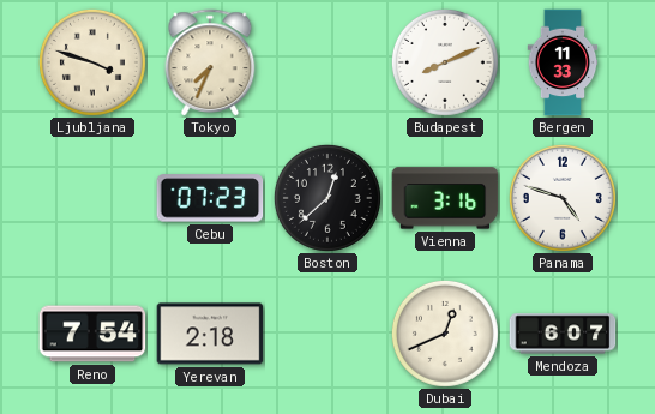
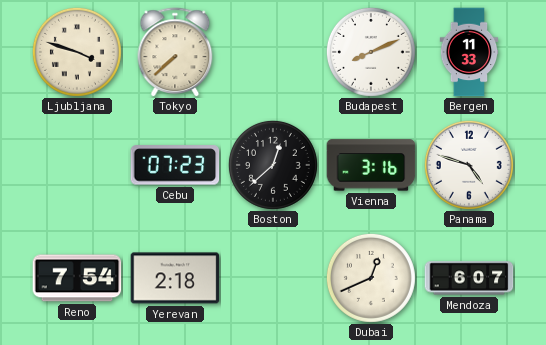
Tokyo: 7:34 -> 7:38 (175, 52)
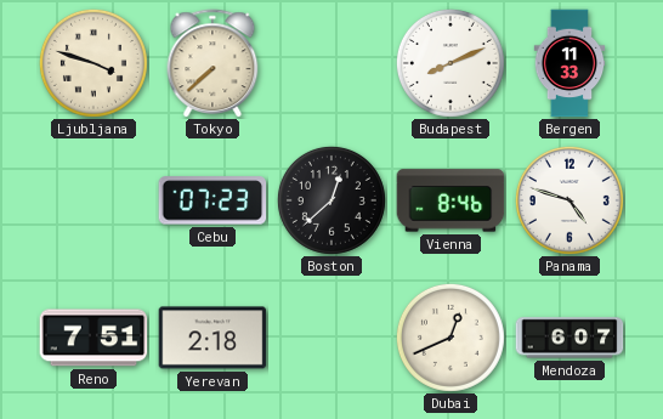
Vienna: 3:16 -> 8:46 (450, 200)
Reno: 7:54 -> 7:51 (93, 338)
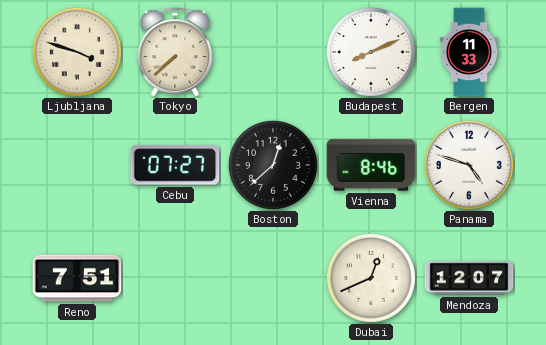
Cebu: 07:23 -> 07:27 (175, 165)
Yerevan: 2:18 -> none (212, 338)
Mendoza: 6:07 -> 12:07 (469, 278)
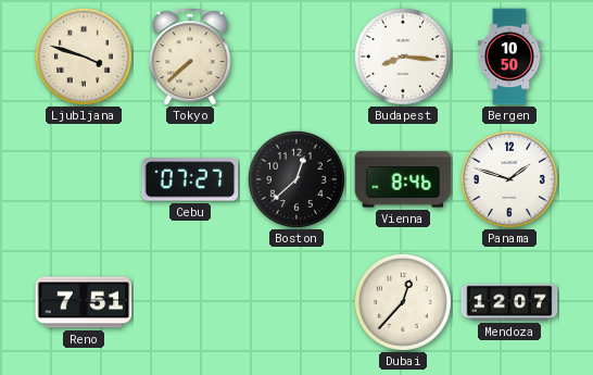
Budapest: 8:11 -> 8:16 (403, 57)
Bergen: 11:33 -> 10:50 (509, 57)
Panama: 4:48 -> 1:48 (509, 179)
Dubai: 12:41 -> 12:37 (403, 302)
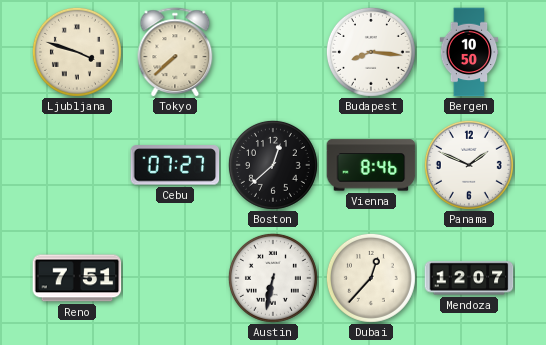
Panama: 1:48 -> 1:49 (469, 165)
Austin: none -> 6:32 (273, 278)
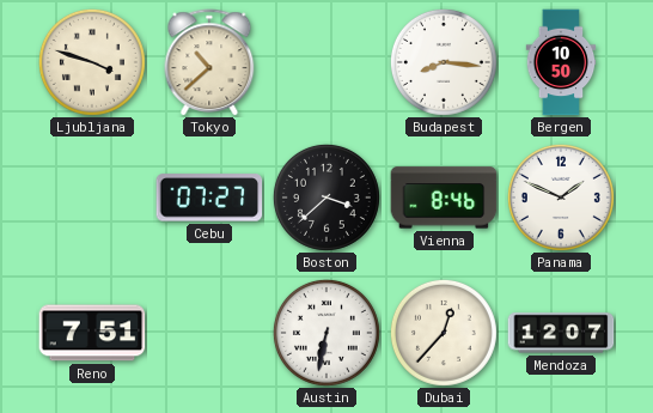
Tokyo: 7:38 -> 10:38 (209, 62)
Boston: 12:38 -> 3:38 (326, 198)
